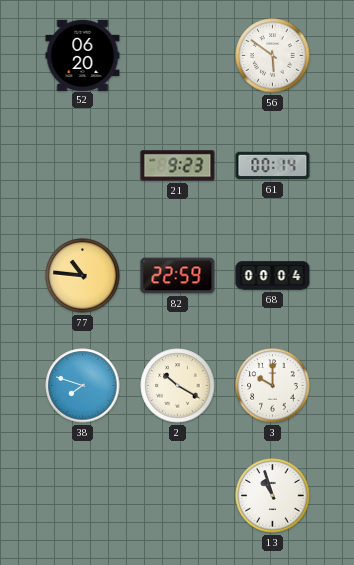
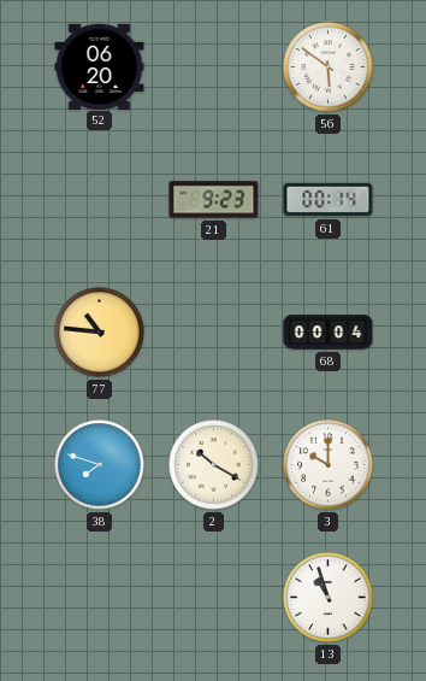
82: 22:59 -> none (178, 276)
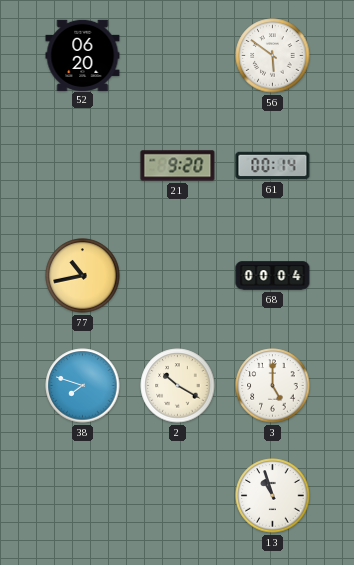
21: 9:23 -> 9:20 (178, 166)
77: 10:46 -> 10:43 (83, 276)
3: 10:00 -> 5:00 (273, 386)
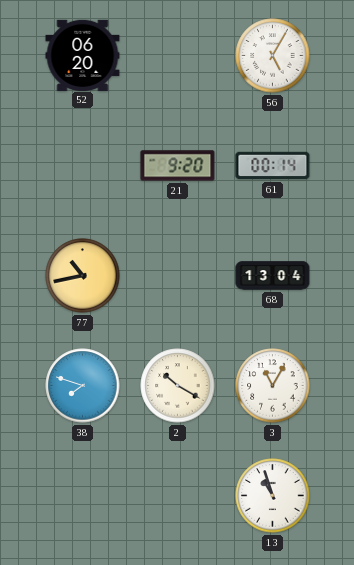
56: 5:51 -> 5:05 (273, 56)
68: 00:04 -> 13:04 (273, 276)
3: 5:00 -> 11:05 (273, 386)
